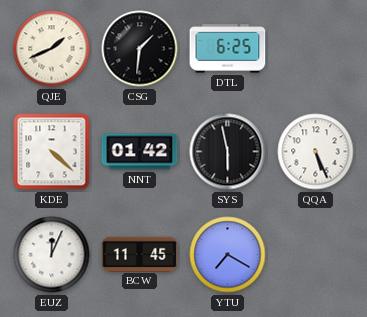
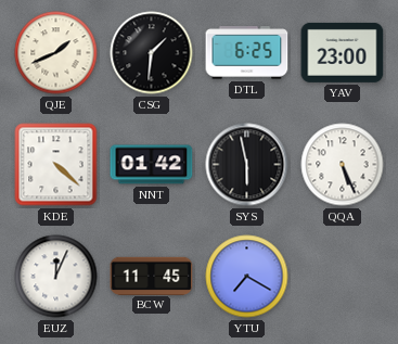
YAV: none -> 23:00 (343, 52)
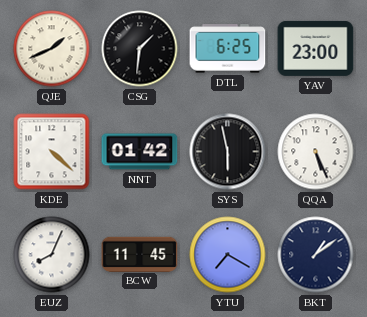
EUZ: 12:04 -> 8:04 (52, 255)
BKT: none -> 1:09 (316, 255)
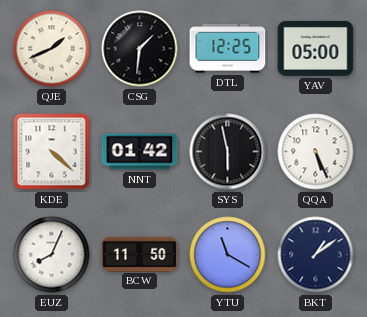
DTL: 6:25 -> 12:25 (228, 49)
YAV: 23:00 -> 05:00 (316, 48)
BCW: 11:45 -> 11:50 (140, 254)
YTU: 7:20 -> 11:20 (228, 255)
